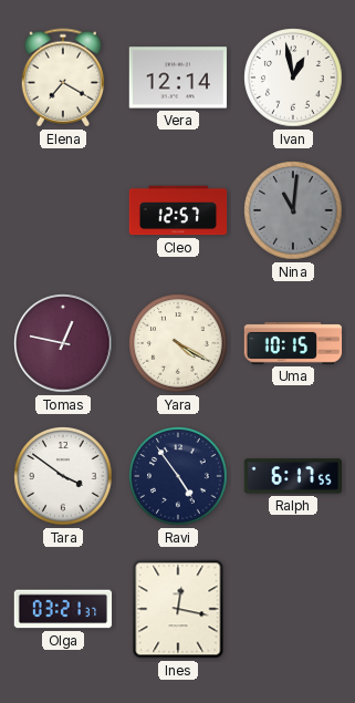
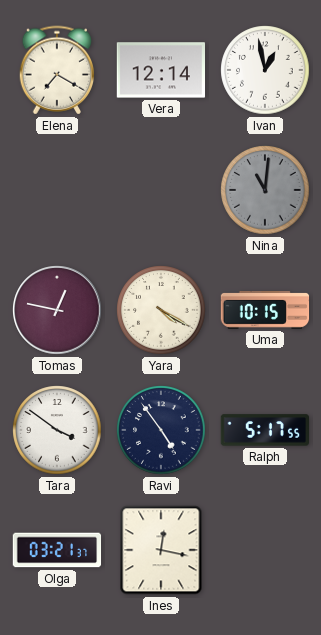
Cleo: 12:57 -> none (178, 210)
Ralph: 6:17 -> 5:17 (265, 430)
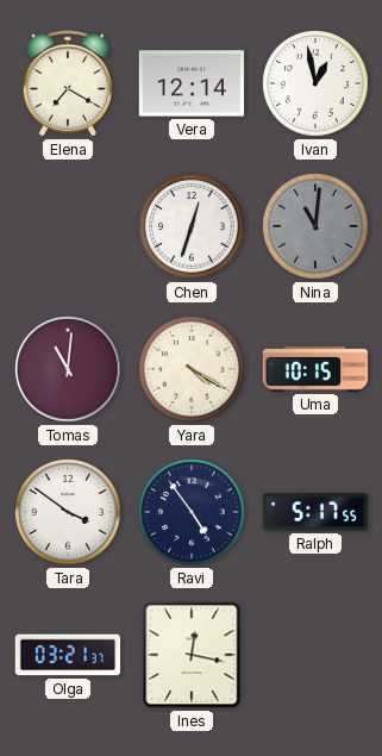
Chen: none -> 12:33 (192, 226)
Tomas: 12:47 -> 11:01 (68, 369)
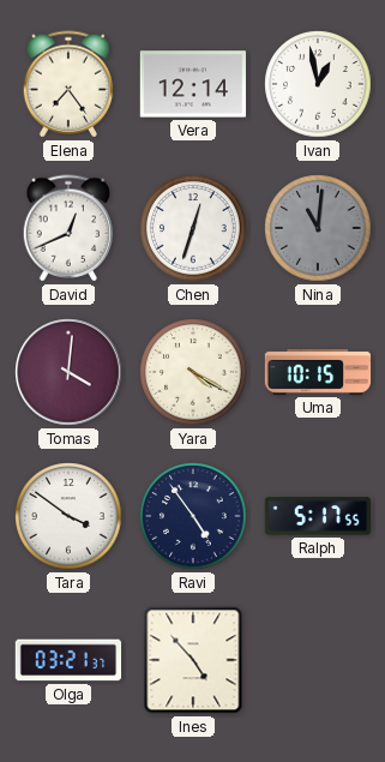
Elena: 7:20 -> 7:24 (68, 84)
David: none -> 12:41 (68, 228)
Tomas: 11:01 -> 4:01 (68, 372)
Ines: 12:17 -> 4:53 (193, 660)
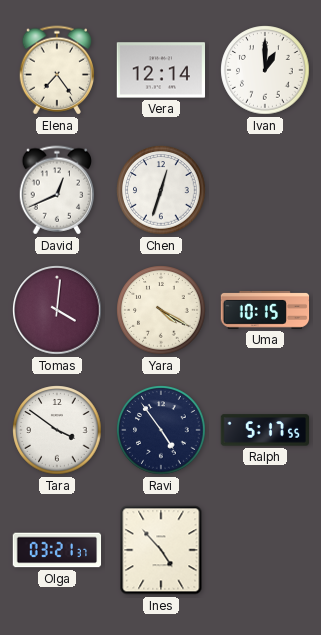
Ivan: 12:58 -> 1:00 (265, 70)
Nina: 11:01 -> none (318, 228)
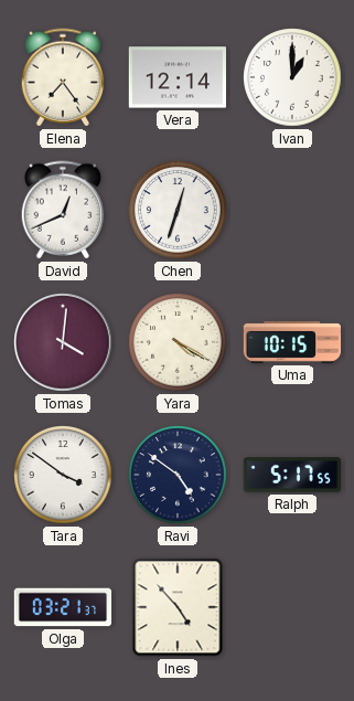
Ravi: 4:54 -> 4:51 (178, 475)
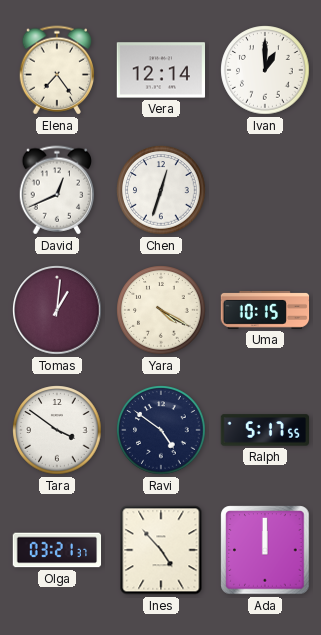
Tomas: 4:01 -> 1:01 (57, 310)
Ada: none -> 12:00 (265, 550)
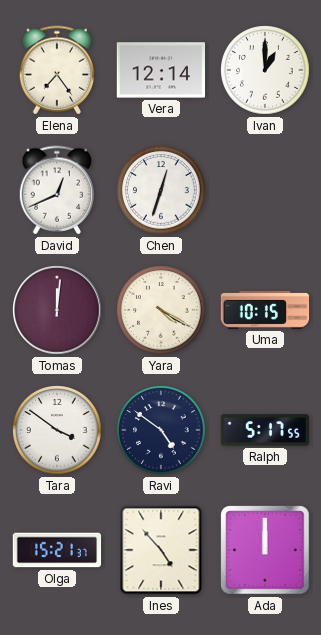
Tomas: 1:01 -> 12:01 (57, 310)
Olga: 03:21 -> 15:21 (57, 550)
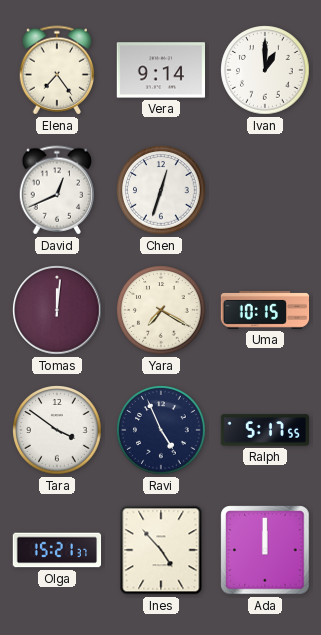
Vera: 12:14 -> 9:14 (161, 70)
Yara: 4:20 -> 7:20 (161, 310)
Ravi: 4:51 -> 4:56 (161, 430)
